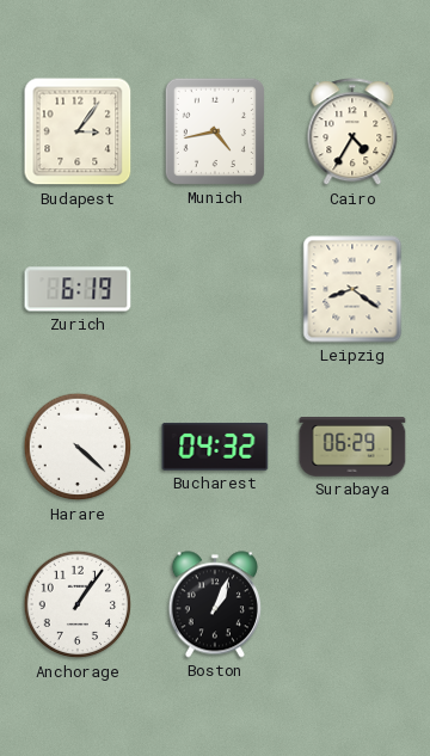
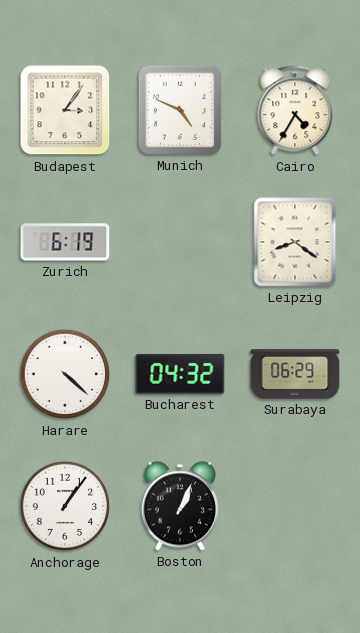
Munich: 4:43 -> 4:49 (180, 110)
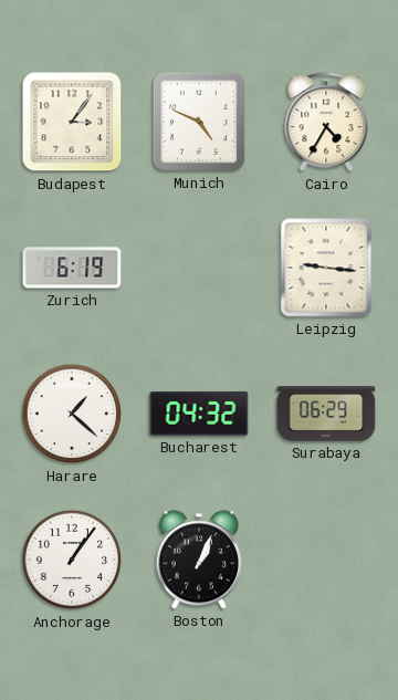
Leipzig: 8:21 -> 9:16 (326, 268)
Harare: 4:22 -> 1:22 (72, 414)
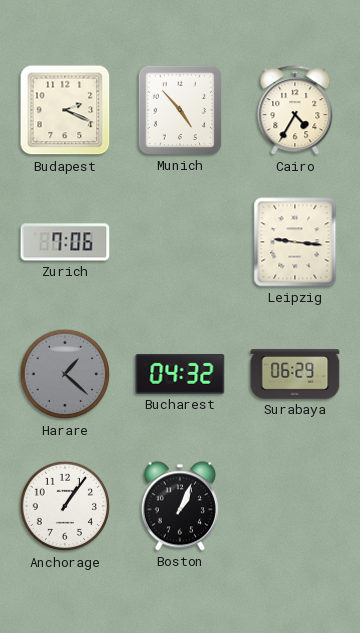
Budapest: 3:06 -> 2:19 (65, 110)
Munich: 4:49 -> 4:53 (180, 110)
Zurich: 6:19 -> 7:06 (65, 242)
Harare dial: white -> grey (65, 374)
